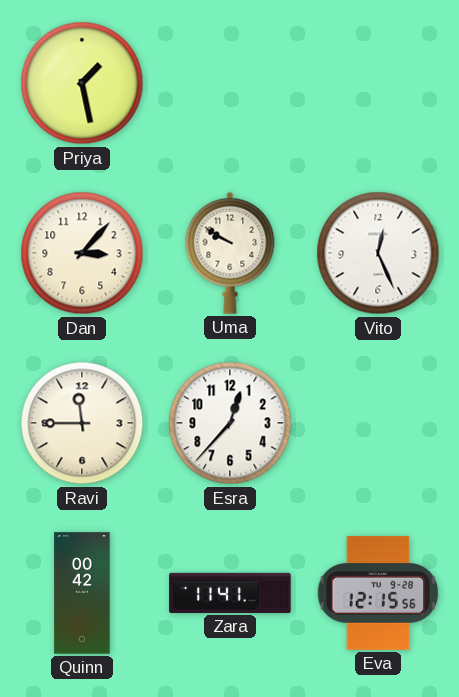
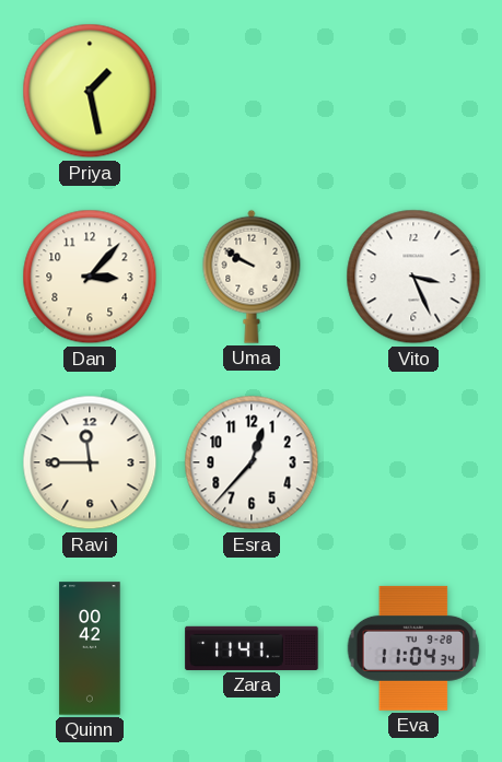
Vito: 12:26 -> 3:26 (413, 277)
Eva: 12:15 -> 11:04 (413, 648)
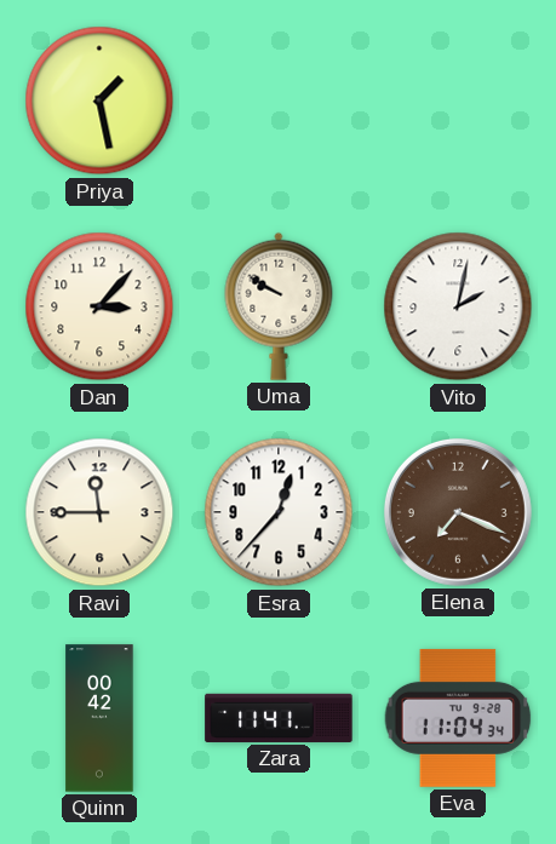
Vito: 3:26 -> 2:02 (458, 306)
Elena: none -> 7:19 (458, 512)
